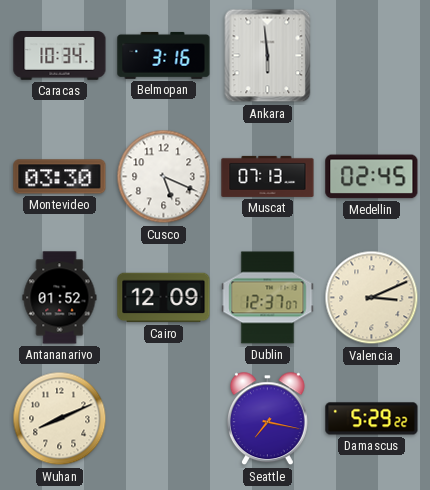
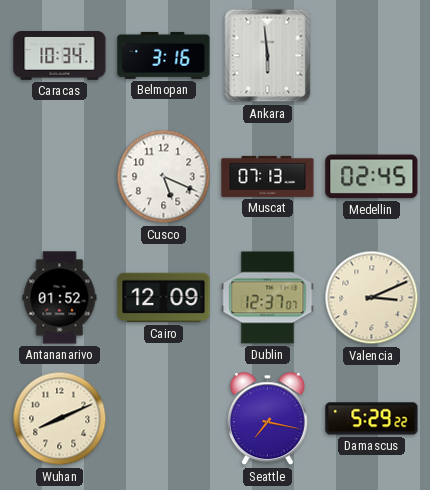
Montevideo: 03:30 -> none (60, 177)
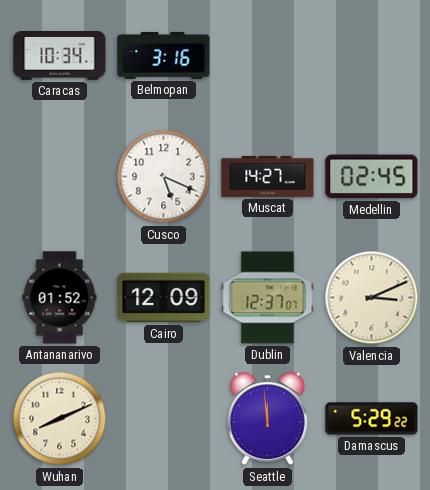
Ankara: 5:59 -> none (268, 56)
Muscat: 07:13 -> 14:27 (268, 176)
Seattle: 7:17 -> 11:59 (267, 419)
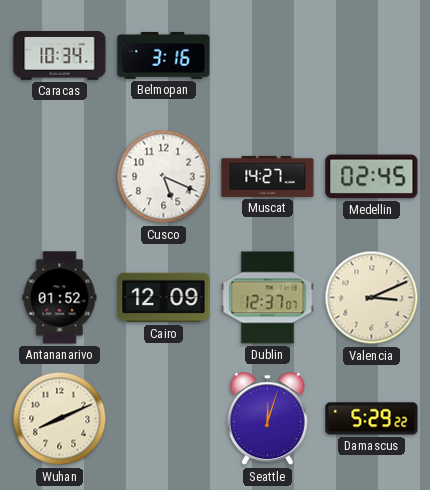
Seattle: 11:59 -> 12:03 (267, 419)
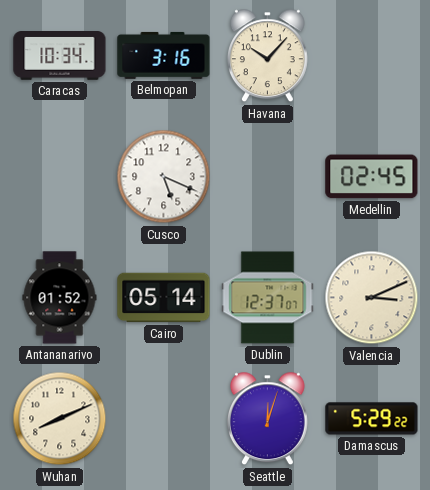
Havana: none -> 10:07 (267, 56)
Muscat: 14:27 -> none (268, 176)
Cairo: 12:09 -> 05:14 (164, 298)
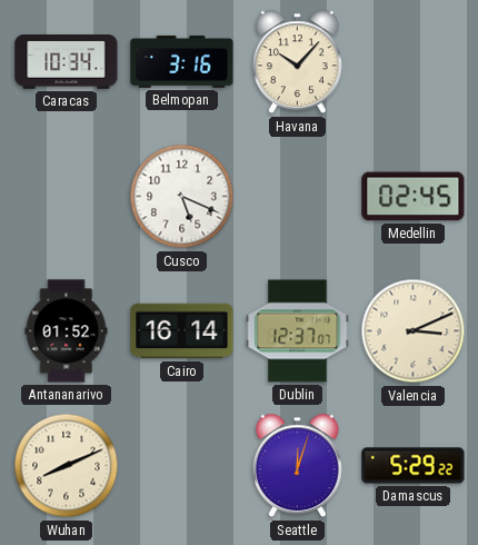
Cairo: 05:14 -> 16:14 (182, 331)
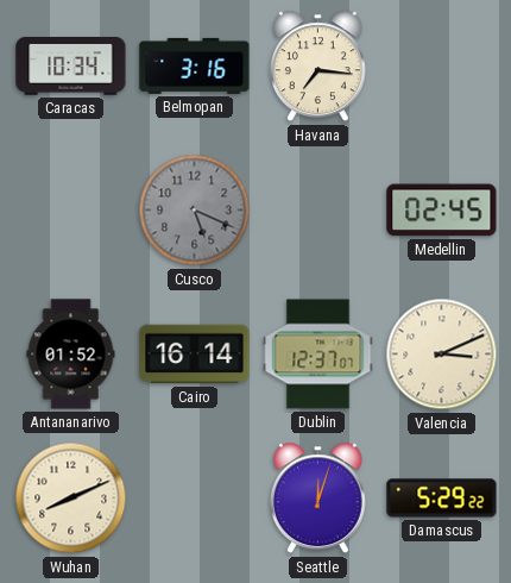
Havana: 10:07 -> 7:16 (317, 67)
Cusco dial: white -> grey (195, 211)
